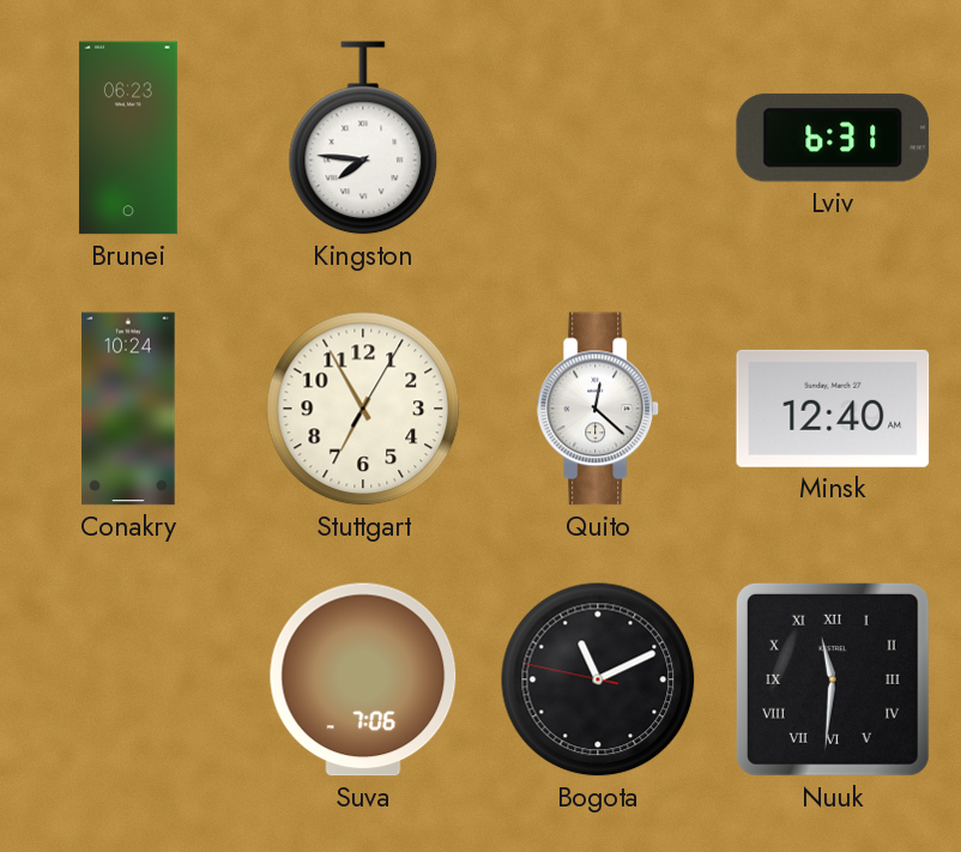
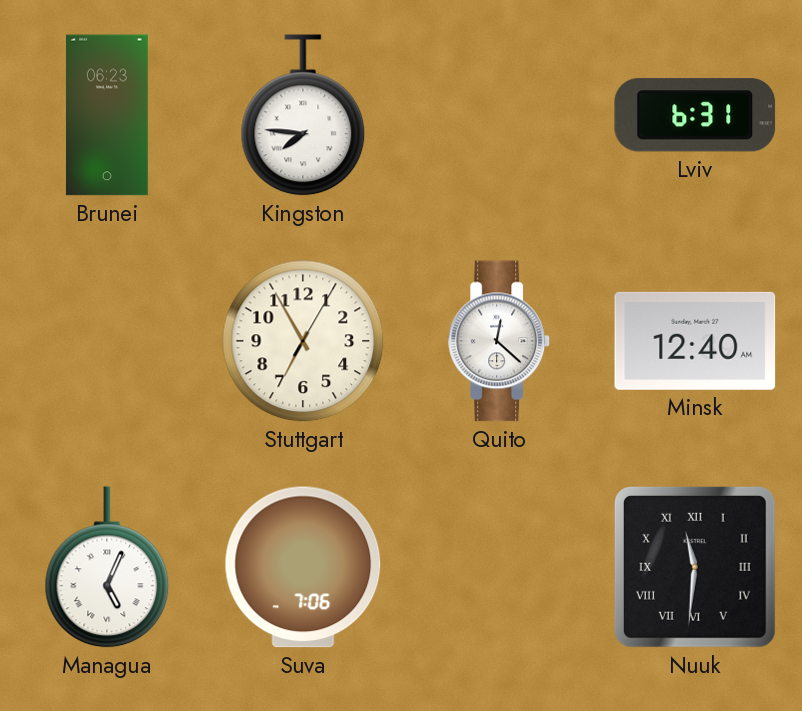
Conakry: 10:24 -> none (128, 409)
Managua: none -> 5:04 (107, 567)
Bogota: 11:10 -> none (598, 679)
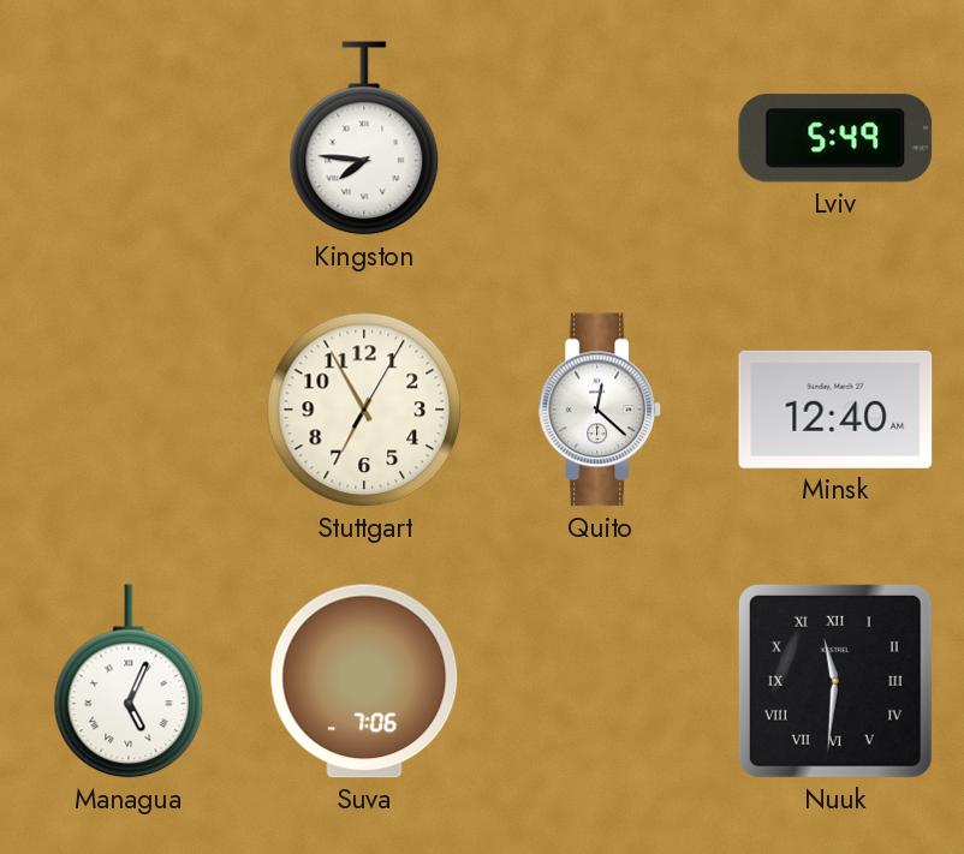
Brunei: 06:23 -> none (107, 115)
Lviv: 6:31 -> 5:49 (835, 138)
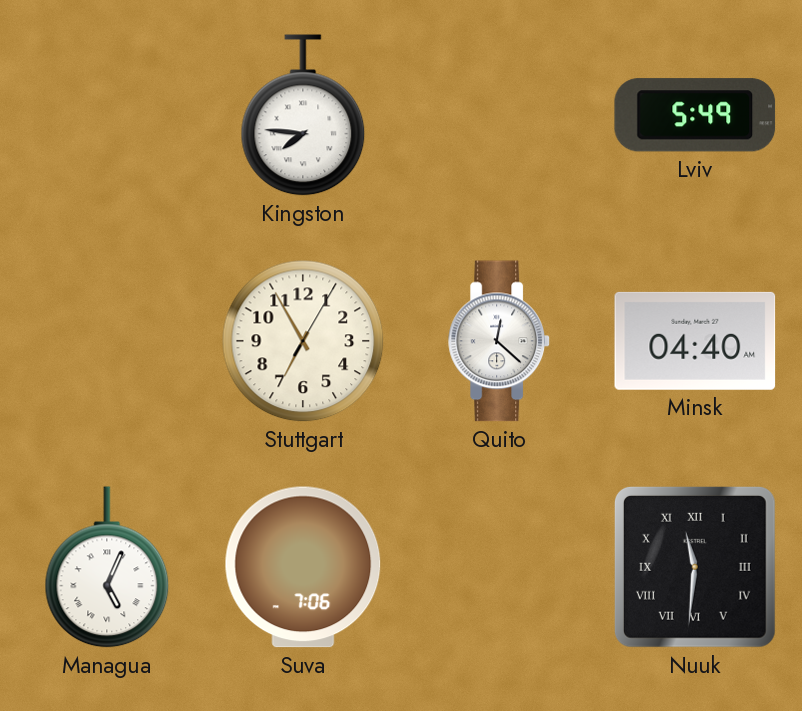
Minsk: 12:40 -> 04:40 (695, 341)
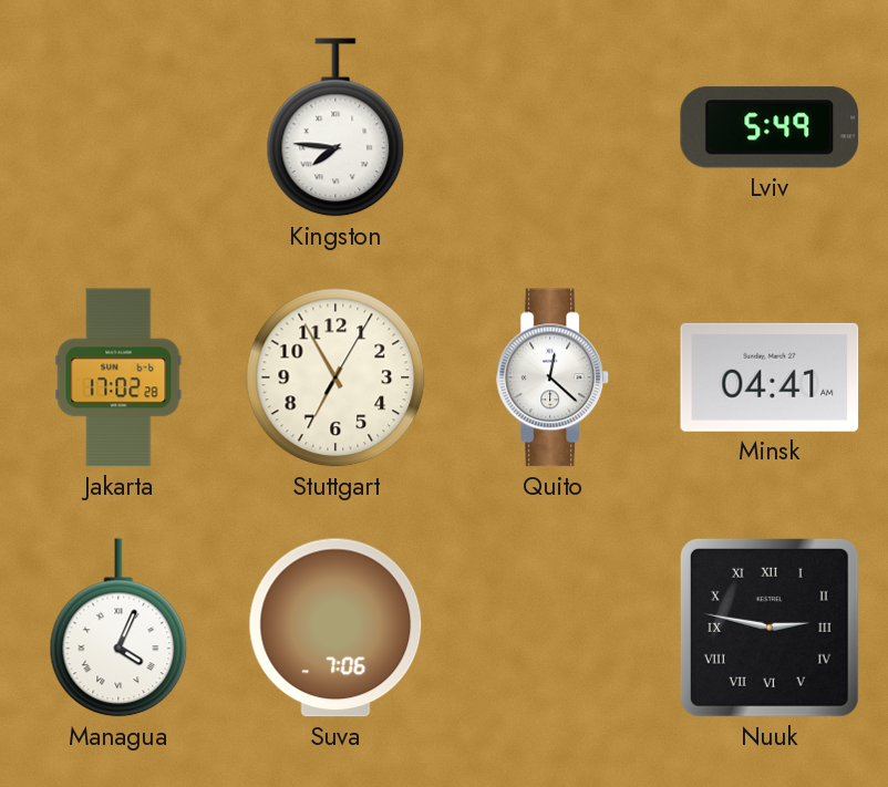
Jakarta: none -> 17:02 (118, 377)
Minsk: 04:40 -> 04:41 (770, 377)
Managua: 5:04 -> 4:04 (118, 628)
Nuuk: 11:31 -> 2:47 (770, 628)
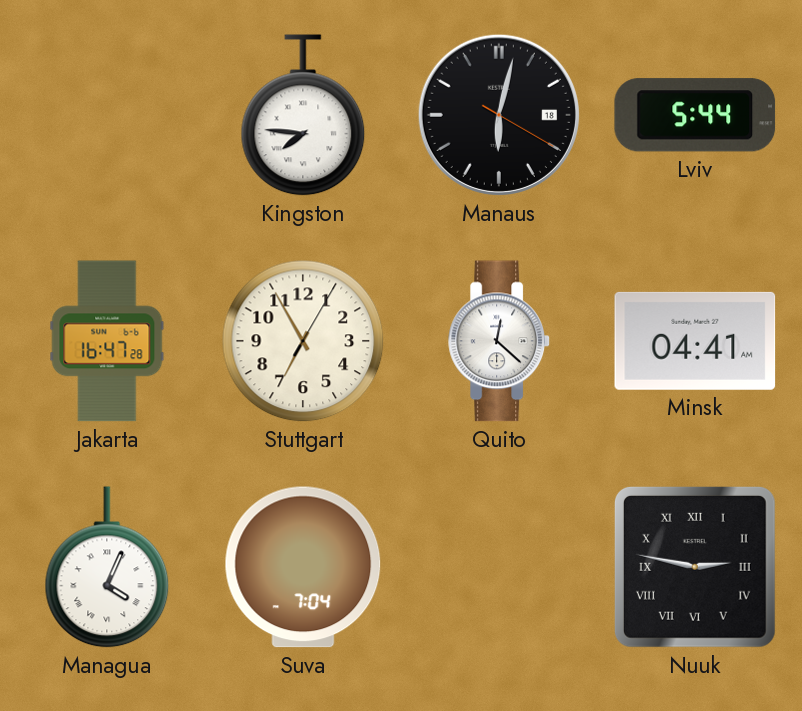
Manaus: none -> 6:02 (499, 115)
Lviv: 5:49 -> 5:44 (695, 115)
Jakarta: 17:02 -> 16:47 (107, 341)
Suva: 7:06 -> 7:04 (303, 567)
